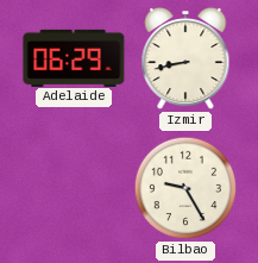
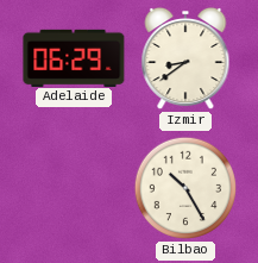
Izmir: 8:43 -> 8:39 (185, 58)
Bilbao: 9:25 -> 10:25 (185, 188)
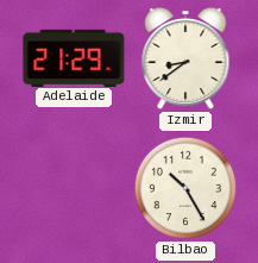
Adelaide: 06:29 -> 21:29 (74, 57)
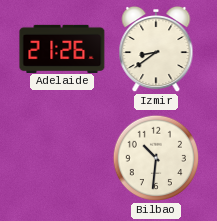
Adelaide: 21:29 -> 21:26 (62, 48)
Bilbao: 10:25 -> 10:31 (156, 158)
